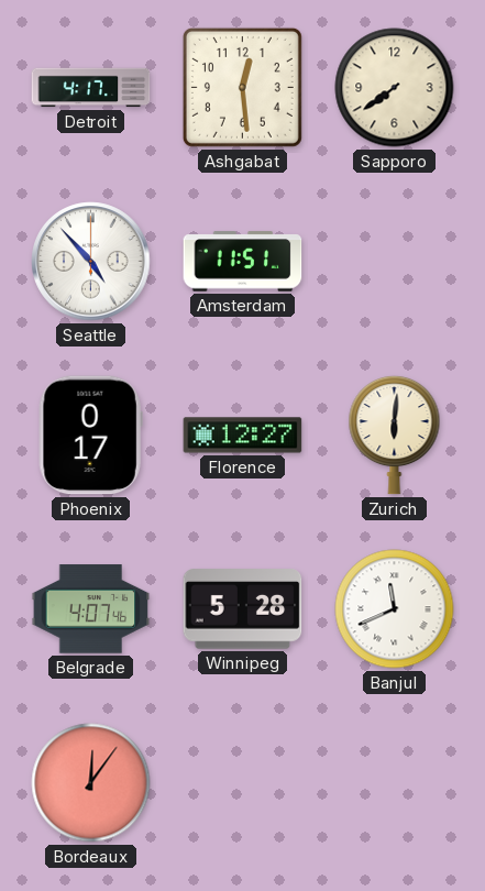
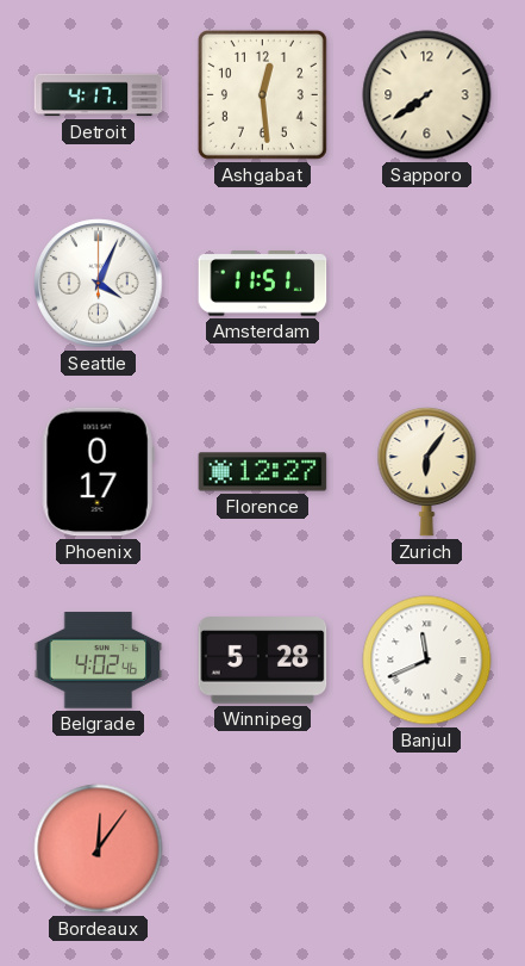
Seattle: 4:53 -> 4:04 (99, 284)
Zurich: 6:01 -> 6:06 (427, 471)
Belgrade: 4:07 -> 4:02 (99, 661)
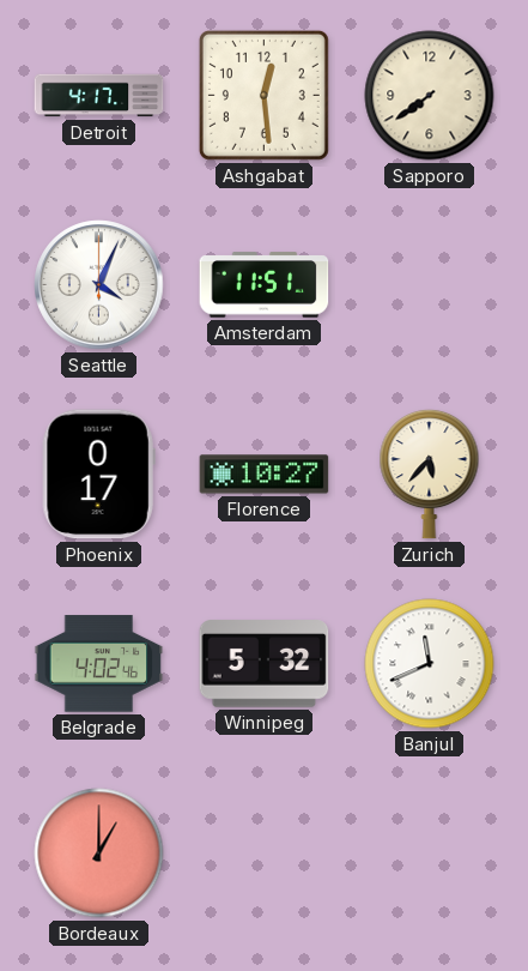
Florence: 12:27 -> 10:27 (265, 475)
Zurich: 6:06 -> 5:37 (430, 474)
Winnipeg: 5:28 -> 5:32 (265, 664)
Bordeaux: 12:06 -> 1:00 (99, 854)
